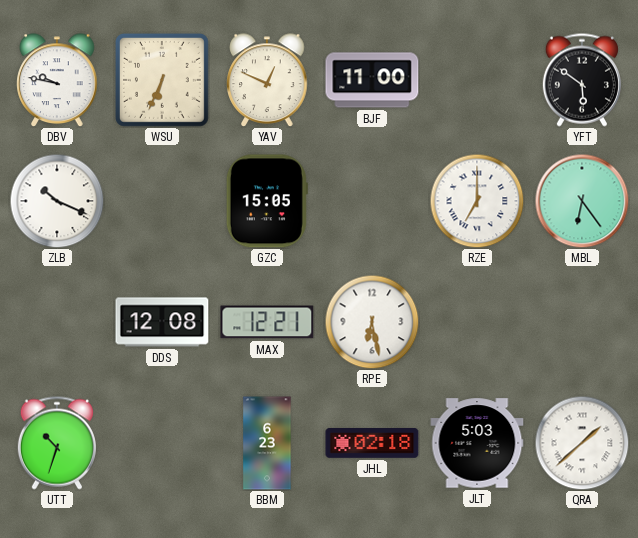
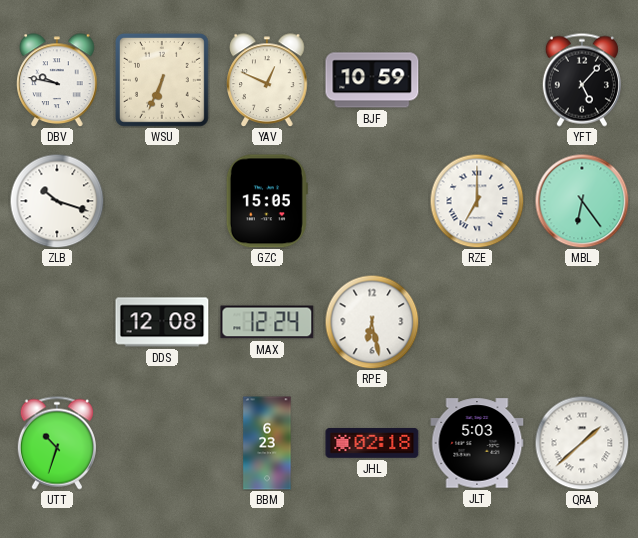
BJF: 11:00 -> 10:59 (372, 80)
YFT: 5:51 -> 5:07 (582, 80)
ZLB: 10:19 -> 10:18 (57, 201)
MAX: 12:21 -> 12:24 (267, 322)
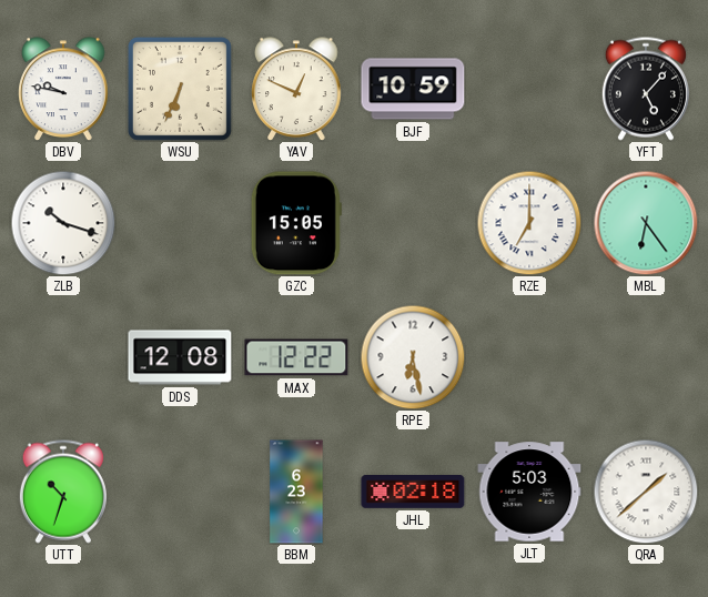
MAX: 12:24 -> 12:22 (296, 357)
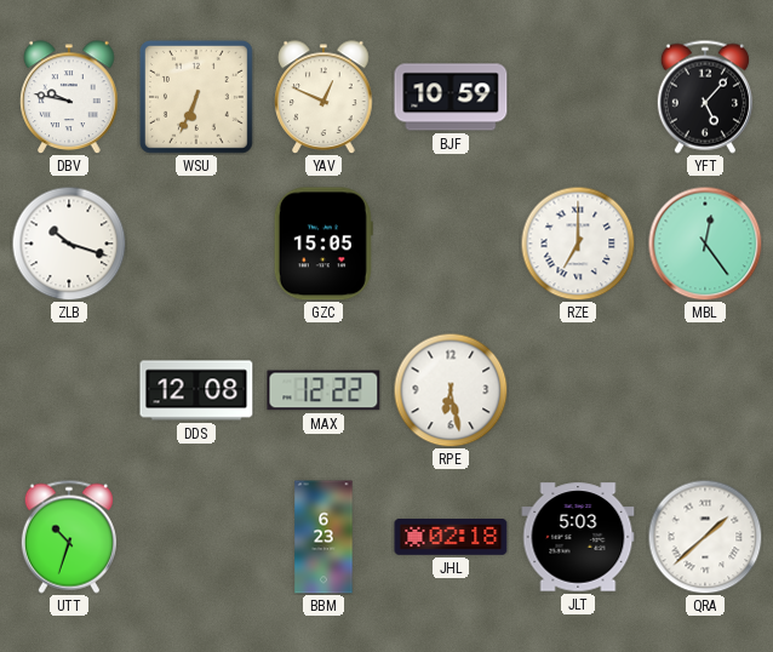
MBL: 6:24 -> 12:24 (705, 244)
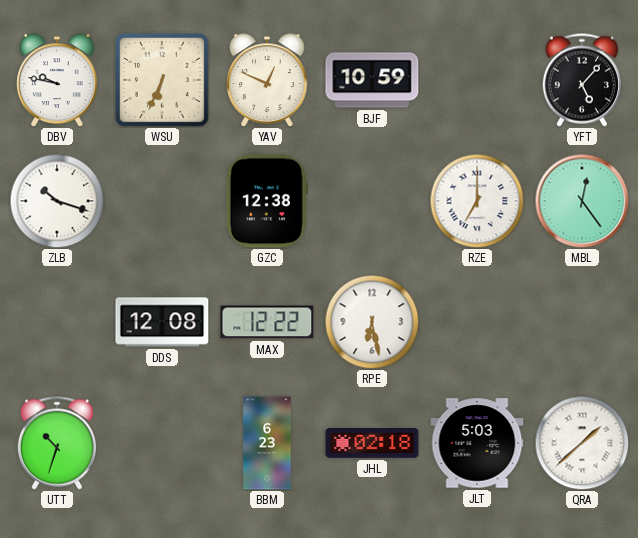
GZC: 15:05 -> 12:38 (267, 201)
